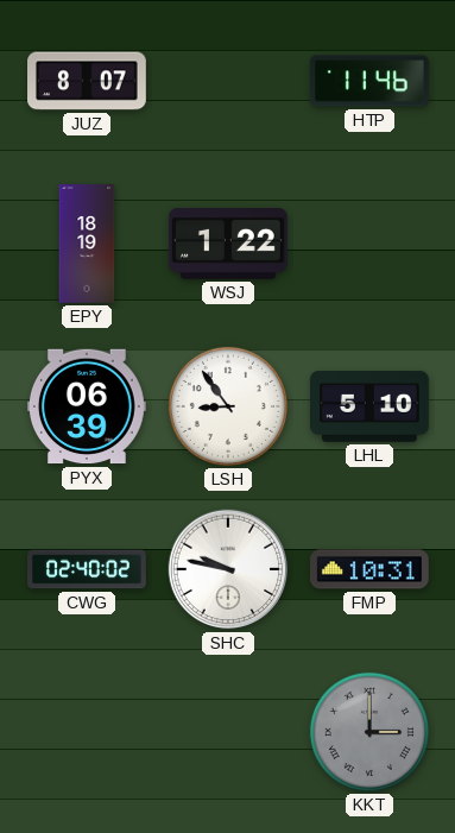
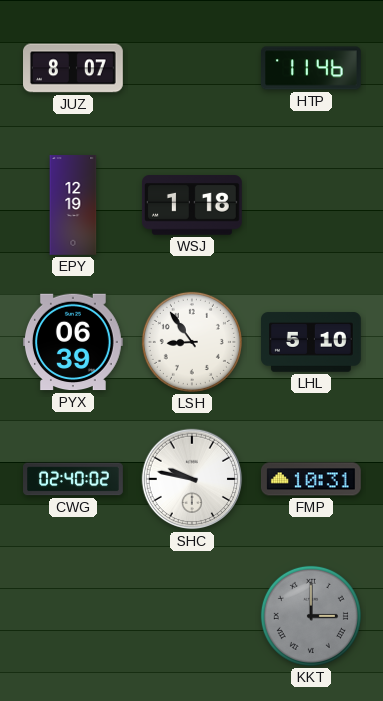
EPY: 18:19 -> 12:19 (73, 205)
WSJ: 1:22 -> 1:18 (193, 206)
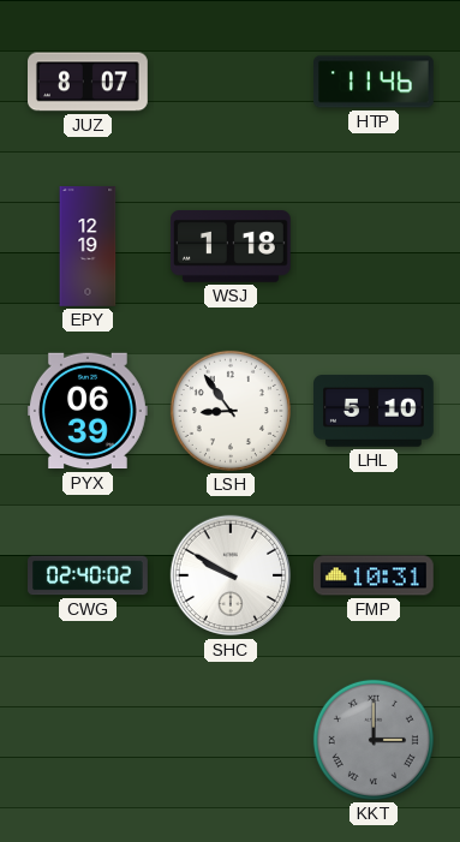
SHC: 9:47 -> 9:50 (231, 575)
